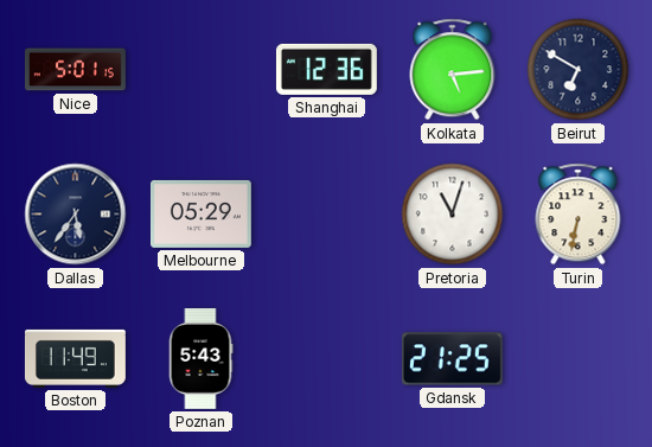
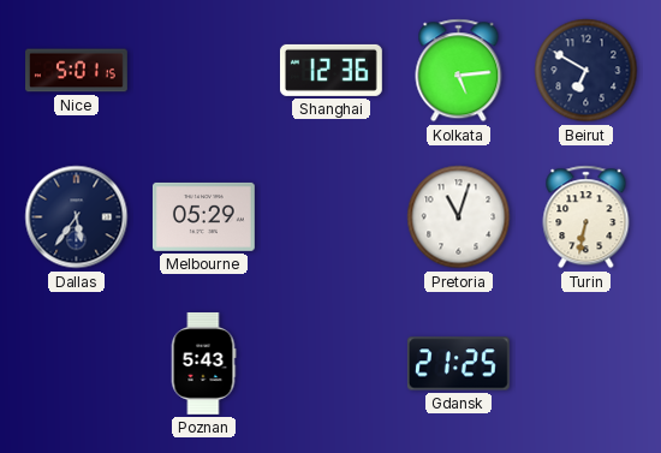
Boston: 11:49 -> none (76, 358)
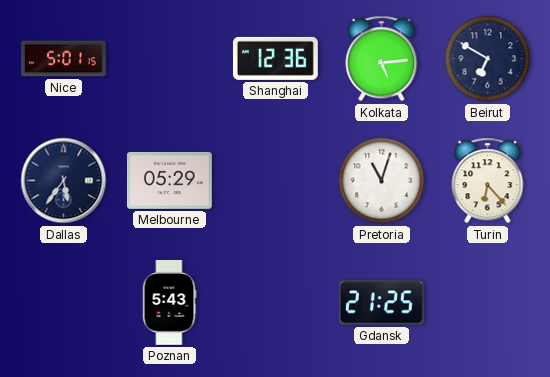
Turin: 6:32 -> 6:23 (488, 181)
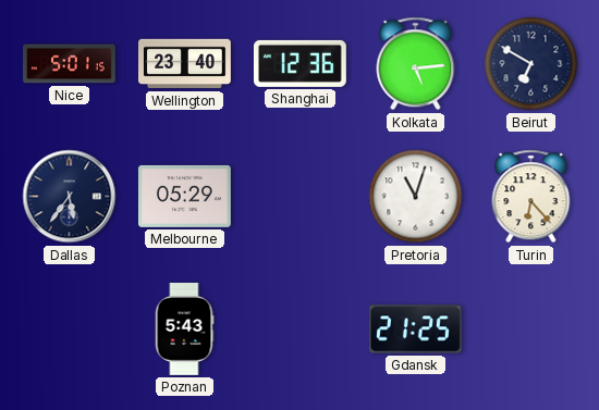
Wellington: none -> 23:40 (185, 64)
